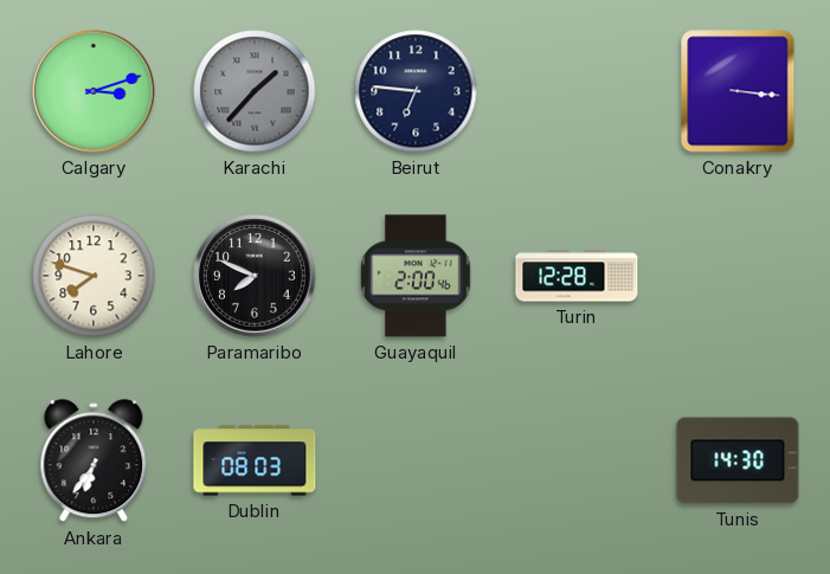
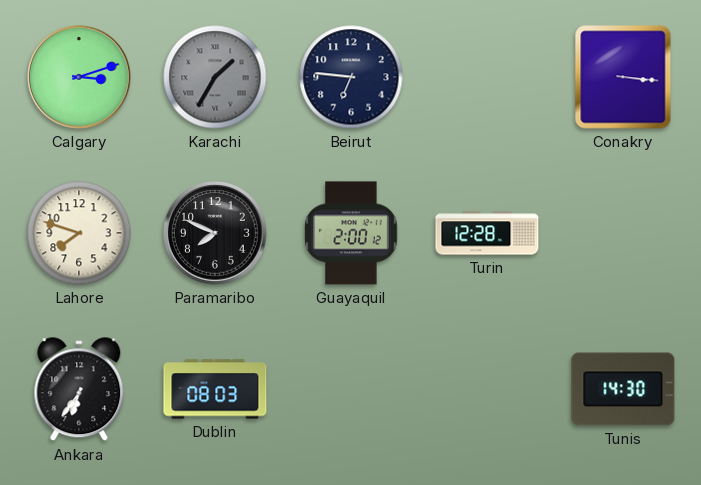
Karachi: 1:37 -> 1:35 (215, 77)
Guayaquil: 2:00:46 -> 2:00:12 (351, 233)
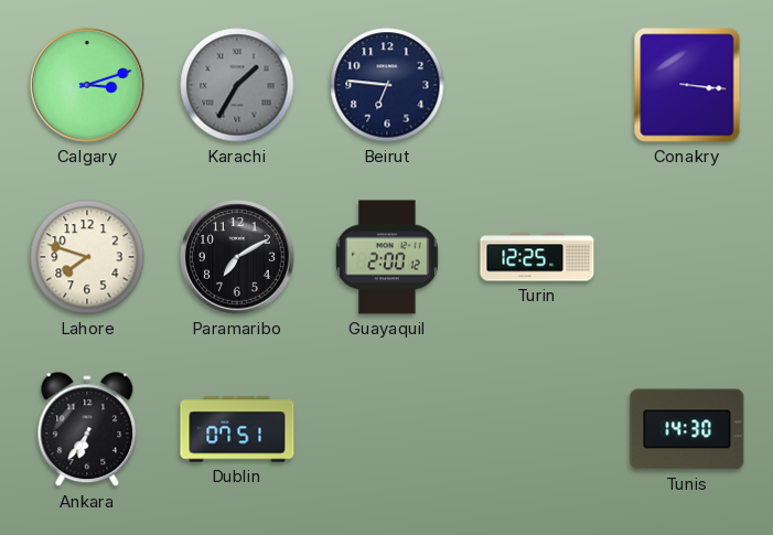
Paramaribo: 7:49 -> 7:10 (237, 257)
Turin: 12:28 -> 12:25 (537, 257)
Dublin: 08:03 -> 07:51 (237, 429)
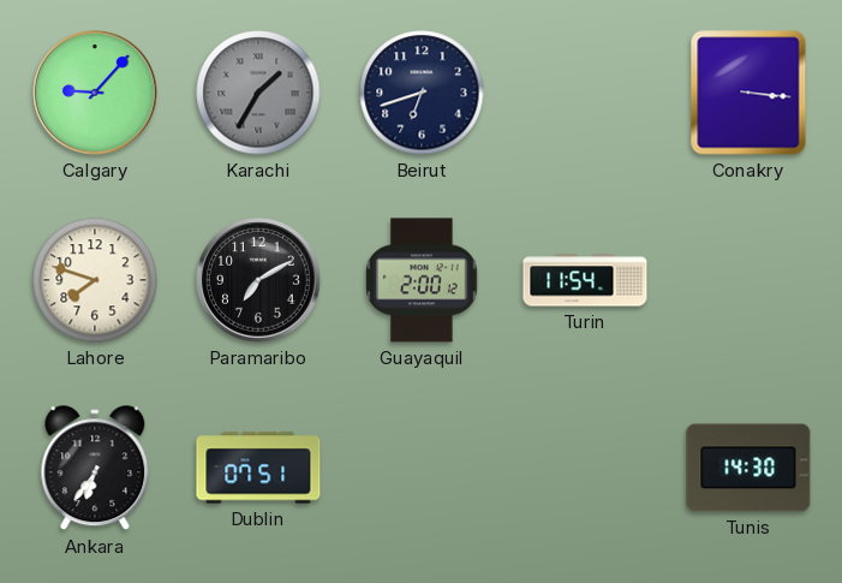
Calgary: 3:12 -> 9:07 (95, 93)
Beirut: 6:46 -> 6:42 (422, 93)
Turin: 12:25 -> 11:54 (585, 280)
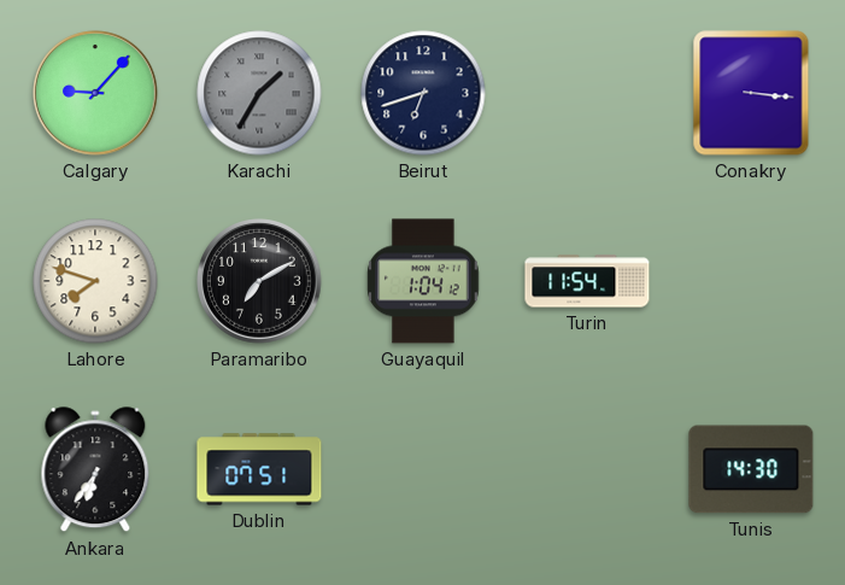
Guayaquil: 2:00 -> 1:04 (423, 281)
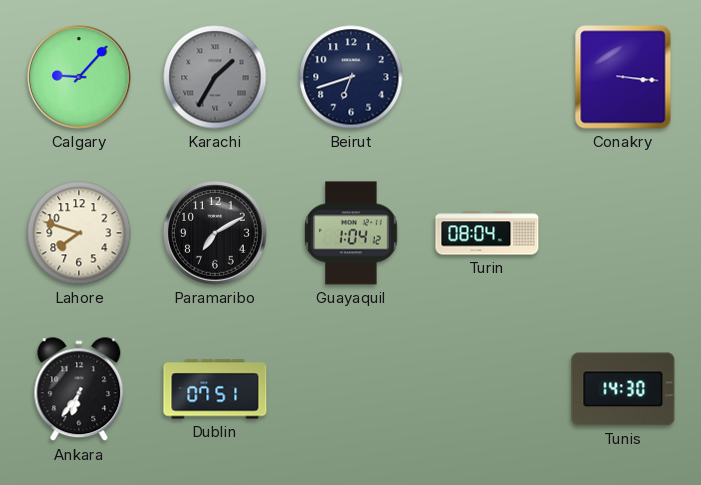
Turin: 11:54 -> 08:04 (487, 233)
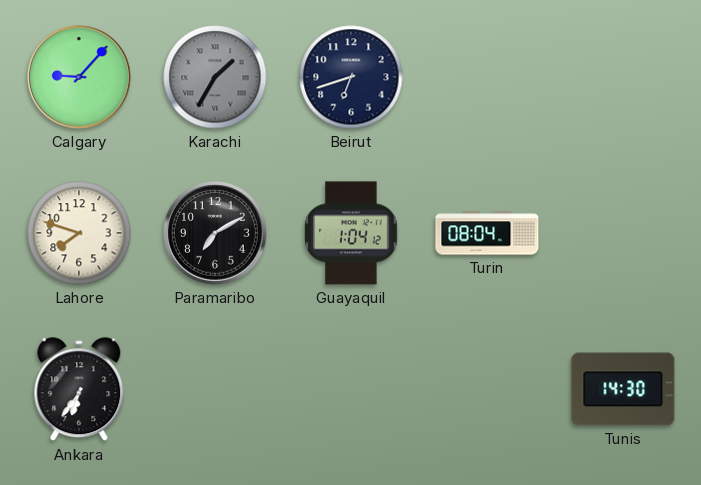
Conakry: 3:16 -> none (623, 77)
Dublin: 07:51 -> none (215, 389)
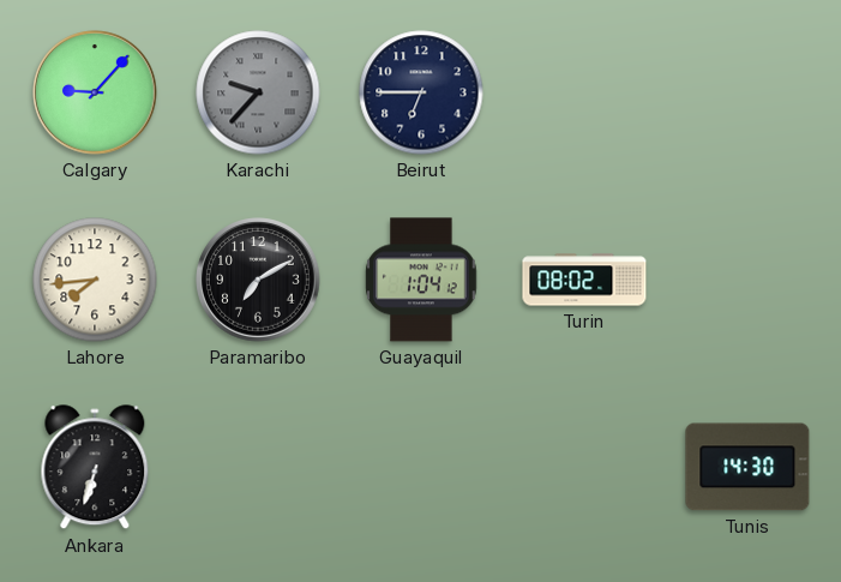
Karachi: 1:35 -> 9:37 (258, 92)
Beirut: 6:42 -> 6:45 (421, 92)
Lahore: 7:48 -> 7:44 (95, 280)
Turin: 08:04 -> 08:02 (584, 280)
Ankara: 6:36 -> 6:33 (95, 468)
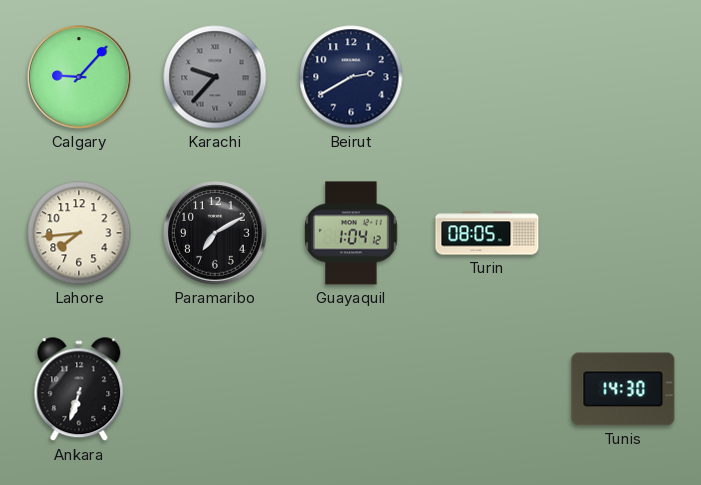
Beirut: 6:45 -> 2:40 (351, 77)
Turin: 08:02 -> 08:05 (487, 233)
